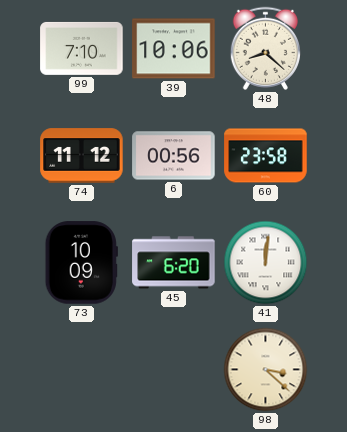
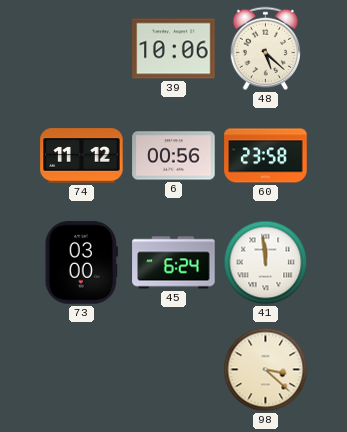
99: 7:10 -> none (82, 48)
48: 8:22 -> 5:22 (265, 48)
73: 10:09 -> 03:00 (81, 263)
45: 6:20 -> 6:24 (174, 263)
41: 12:01 -> 11:59 (266, 263)
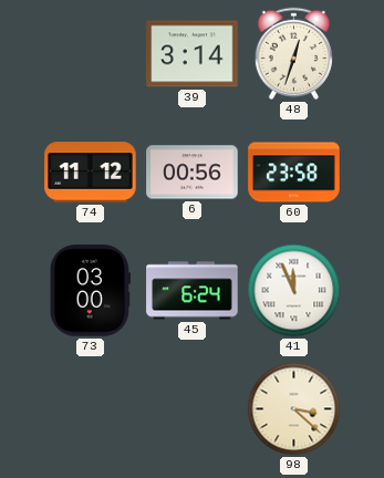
39: 10:06 -> 3:14 (193, 54)
48: 5:22 -> 12:33 (293, 53)
41: 11:59 -> 11:56 (294, 291)
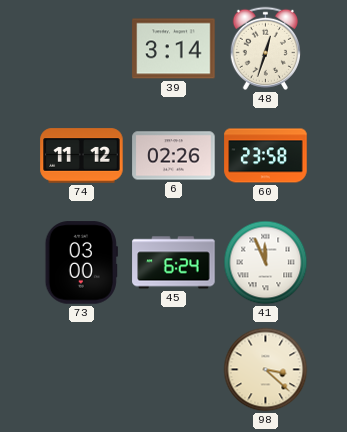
6: 00:56 -> 02:26 (174, 156)
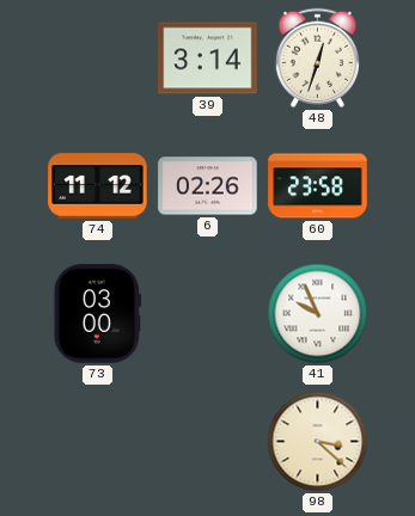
45: 6:24 -> none (174, 263)
41: 11:56 -> 9:56 (318, 314)
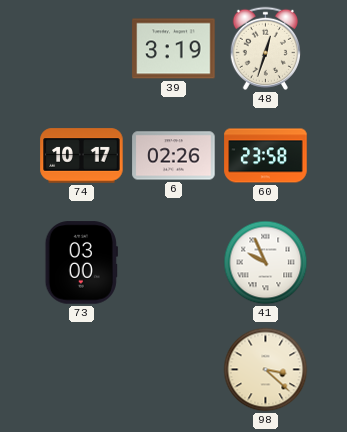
39: 3:14 -> 3:19 (174, 49)
74: 11:12 -> 10:17 (82, 156)
